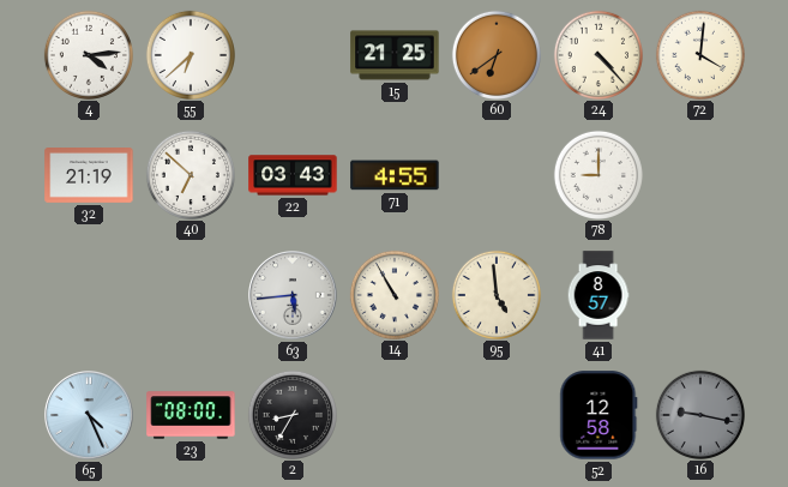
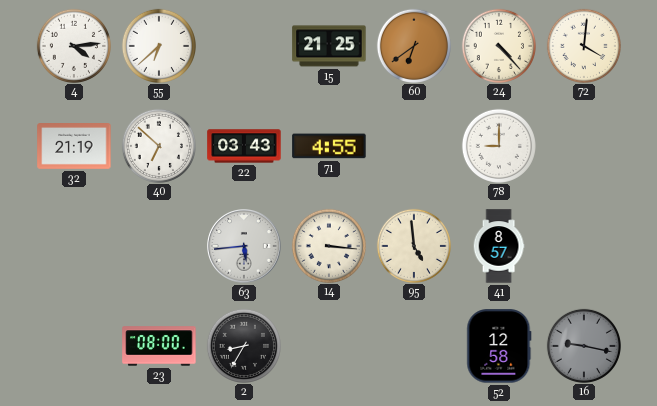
14: 10:55 -> 3:16 (328, 245)
65: 4:26 -> none (89, 415)
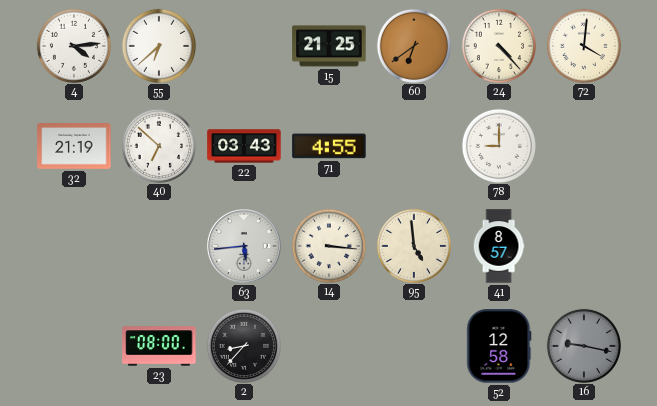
2: 8:35 -> 8:37 (243, 345)
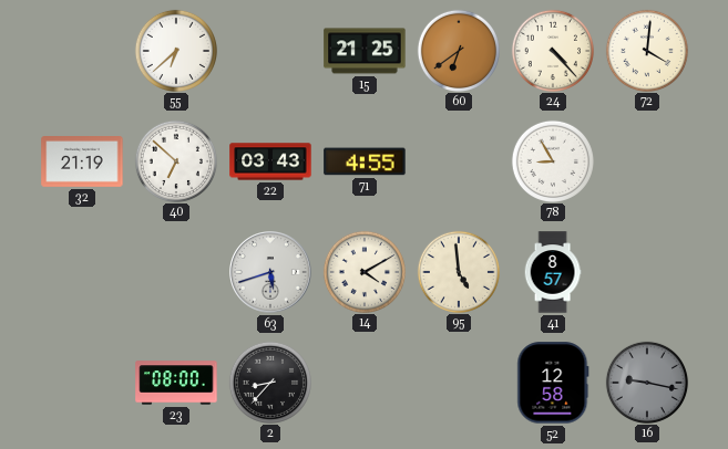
4: 4:14 -> none (73, 45)
78: 9:00 -> 8:55 (552, 160)
63: 5:44 -> 5:42 (270, 272)
14: 3:16 -> 4:10 (363, 271)
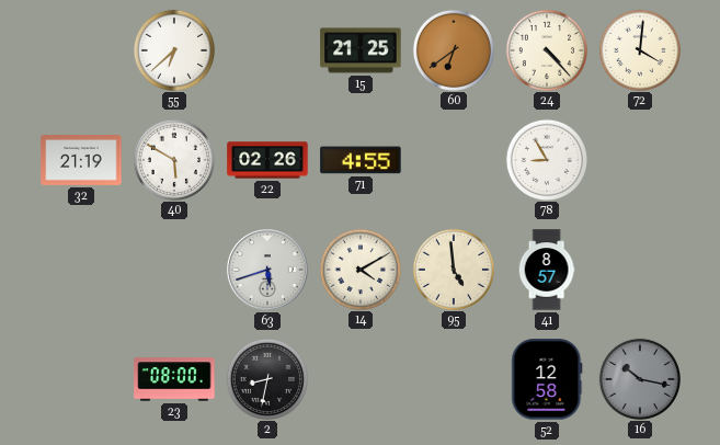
40: 6:52 -> 5:50 (173, 159)
22: 03:43 -> 02:26 (267, 160)
2: 8:37 -> 8:32 (266, 378)
16: 9:17 -> 10:17 (639, 378)
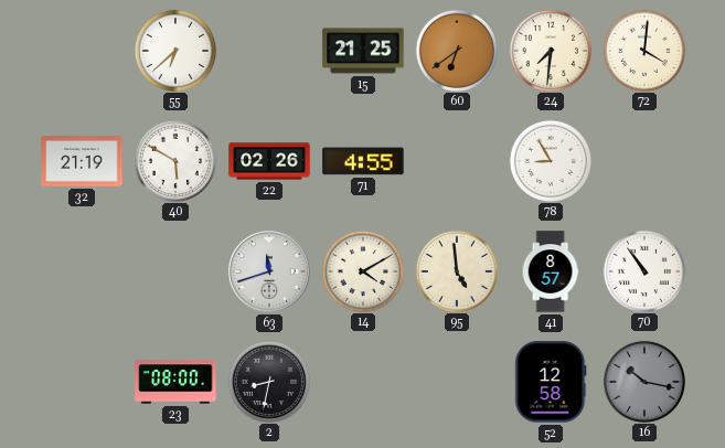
24: 4:23 -> 7:31 (550, 50)
63: 5:42 -> 11:42 (269, 271)
70: none -> 10:54 (643, 270)
